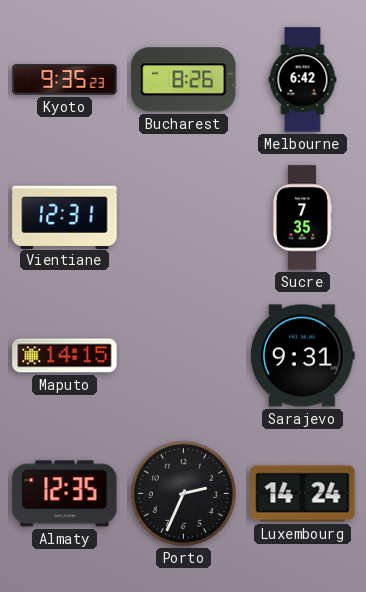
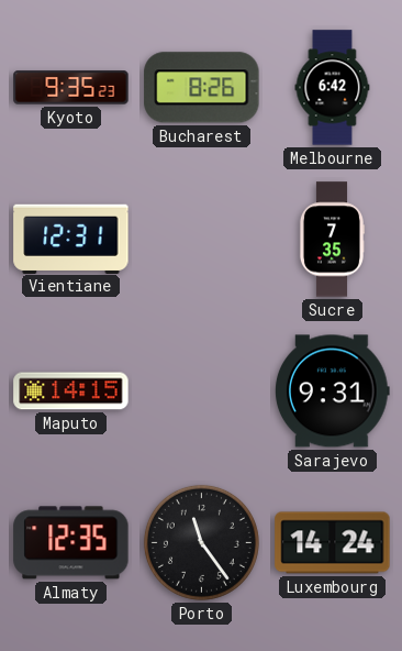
Porto: 2:34 -> 11:24 (201, 542)
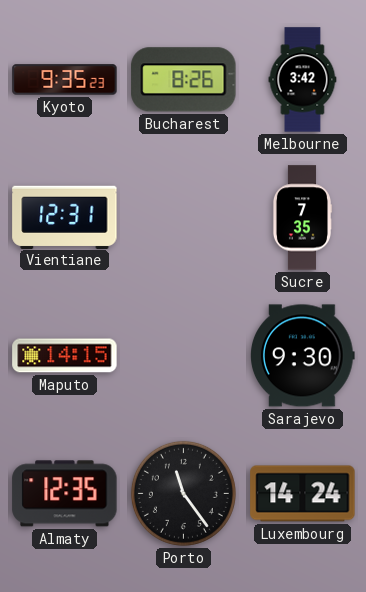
Melbourne: 6:42 -> 3:42 (303, 80)
Sarajevo: 9:31 -> 9:30 (303, 356)
